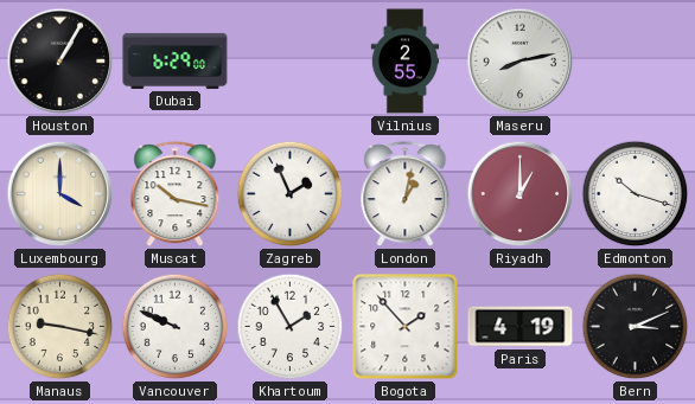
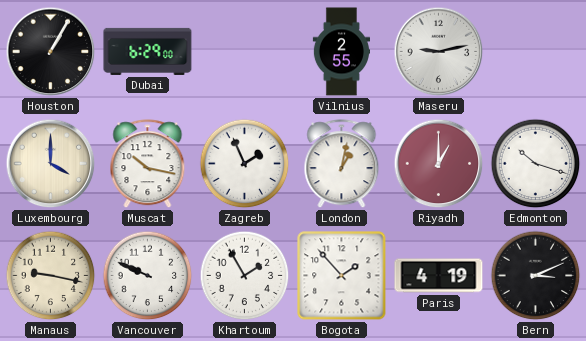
Maseru: 8:13 -> 9:13 (439, 52)
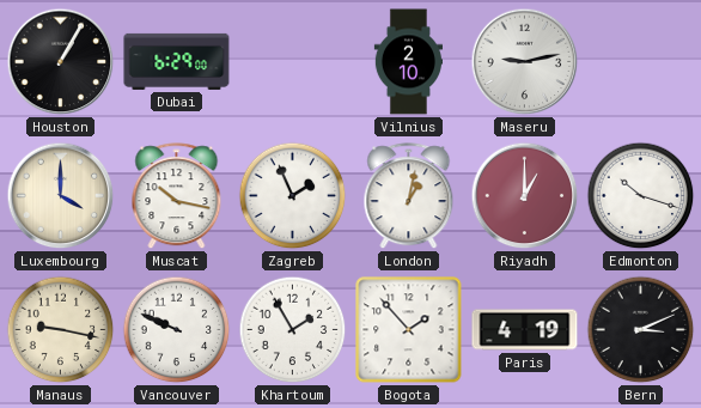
Vilnius: 2:55 -> 2:10 (408, 62)
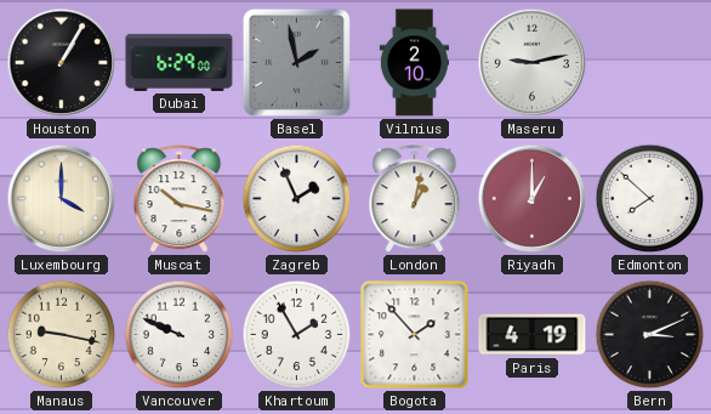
Basel: none -> 1:58 (296, 62)
Edmonton: 10:18 -> 7:52 (650, 199)
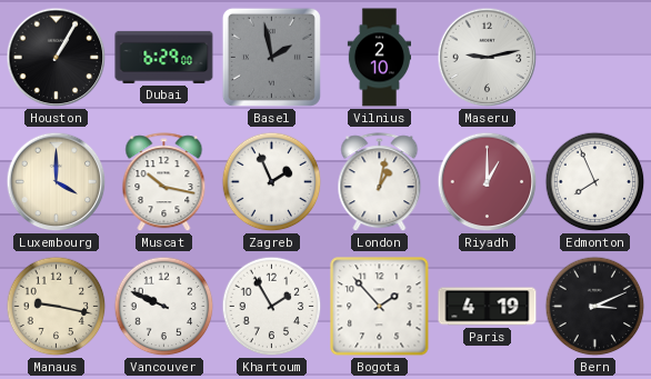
Edmonton: 7:52 -> 7:56 (595, 182)
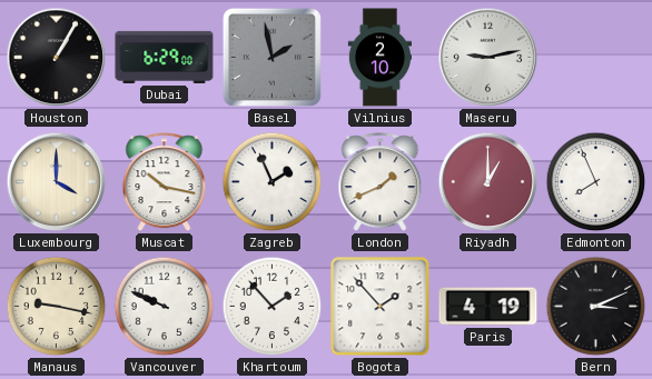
London: 1:02 -> 1:41 (381, 182)
Khartoum: 1:55 -> 1:53 (273, 307)
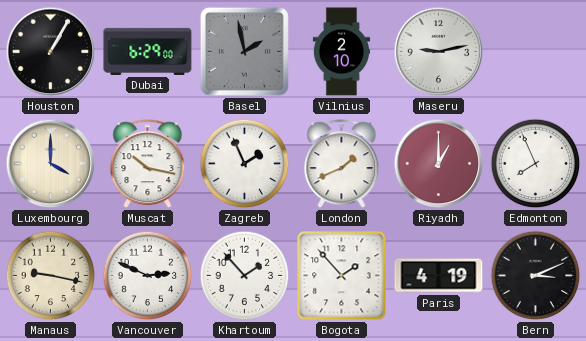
Vancouver: 9:49 -> 2:49 (148, 276)
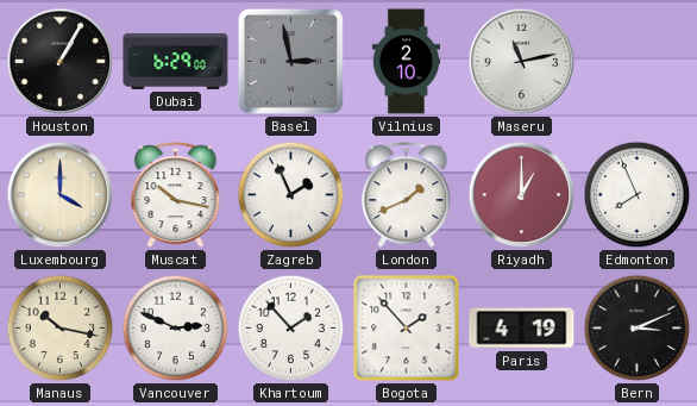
Basel: 1:58 -> 2:58 (290, 61)
Maseru: 9:13 -> 11:13 (522, 62)
Manaus: 9:17 -> 10:17 (61, 329)
